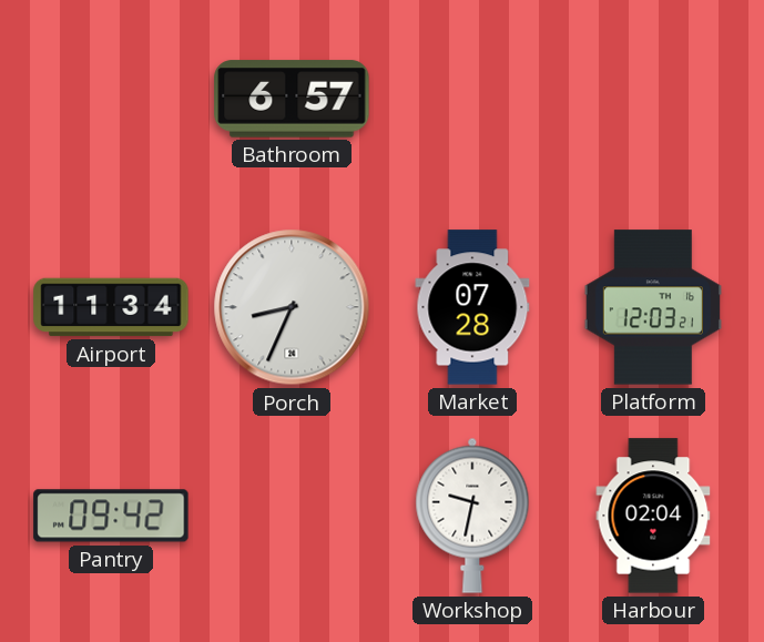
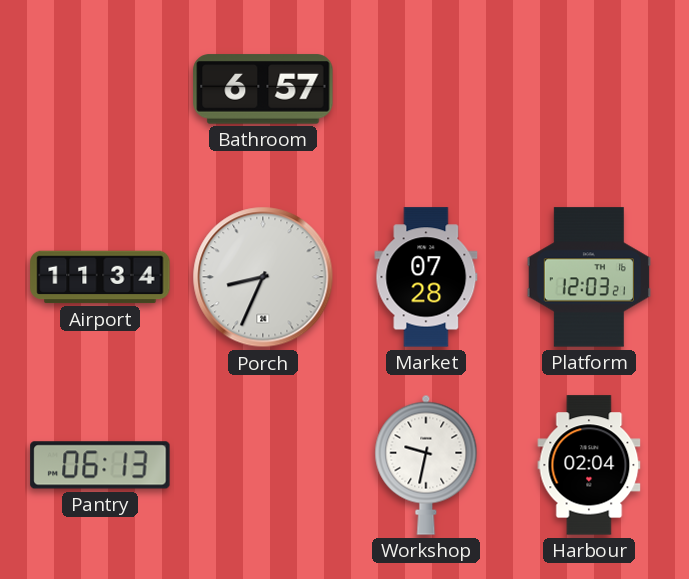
Pantry: 09:42 -> 06:13 (100, 465)
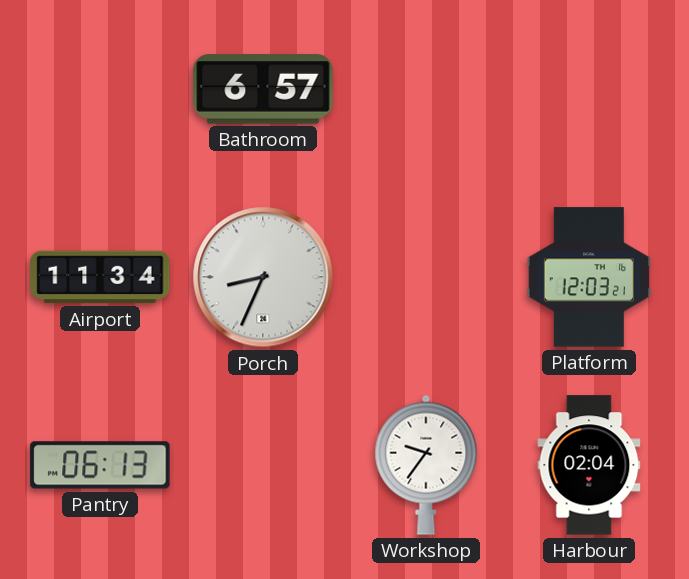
Market: 07:28 -> none (426, 277)
Workshop: 9:32 -> 9:36 (426, 465)
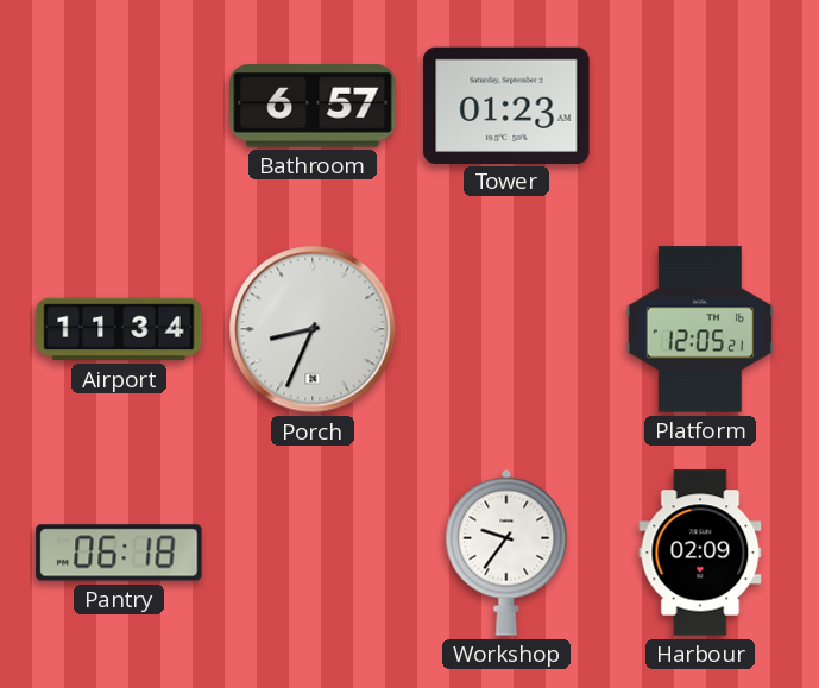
Tower: none -> 01:23 (506, 105)
Platform: 12:03 -> 12:05 (700, 329)
Pantry: 06:13 -> 06:18 (119, 553)
Harbour: 02:04 -> 02:09 (700, 553)
